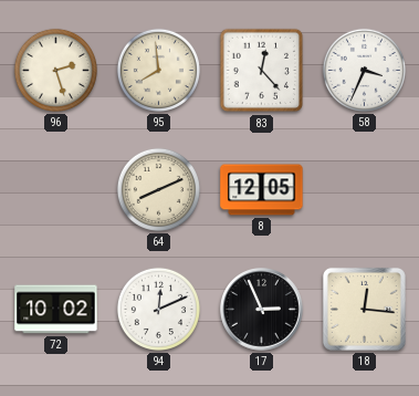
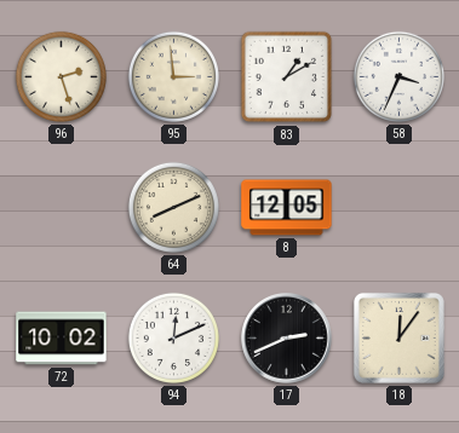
95: 7:59 -> 2:59 (173, 76)
83: 12:23 -> 1:10 (287, 77)
17: 2:56 -> 2:41 (287, 339)
18: 12:16 -> 12:06 (398, 337)
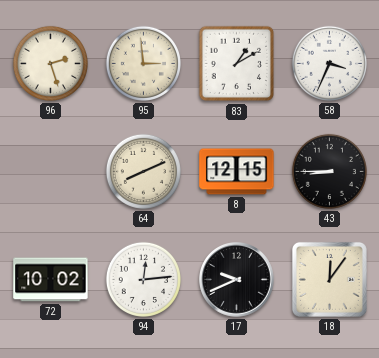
8: 12:05 -> 12:15 (237, 172)
43: none -> 8:45 (329, 171)
94: 12:11 -> 12:14 (143, 279)
17: 2:41 -> 9:41 (237, 280)
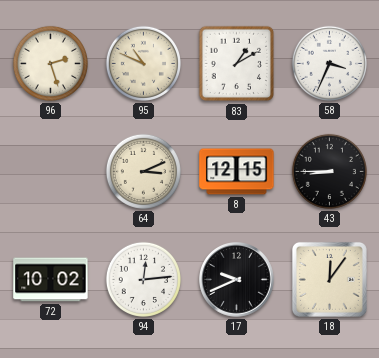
95: 2:59 -> 10:49 (143, 63)
64: 8:11 -> 3:11 (143, 171)
